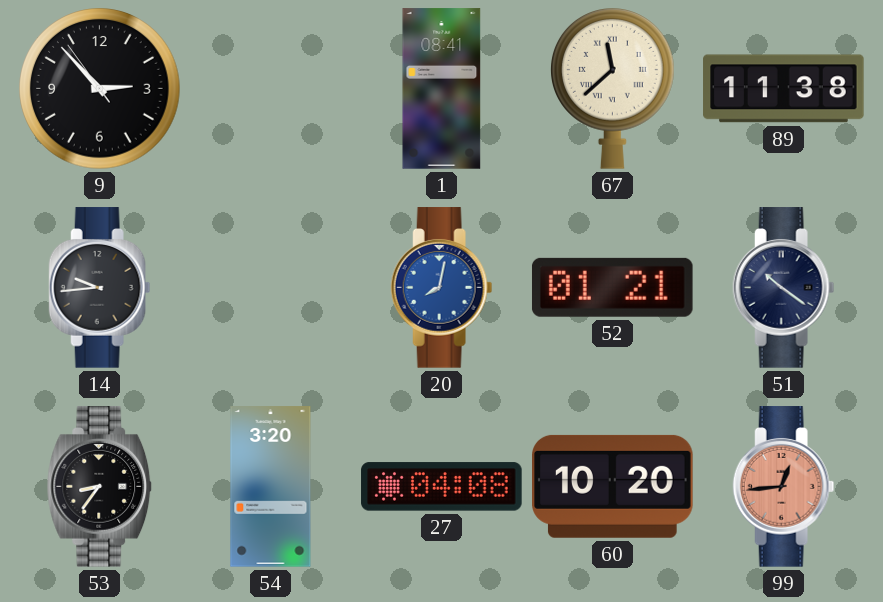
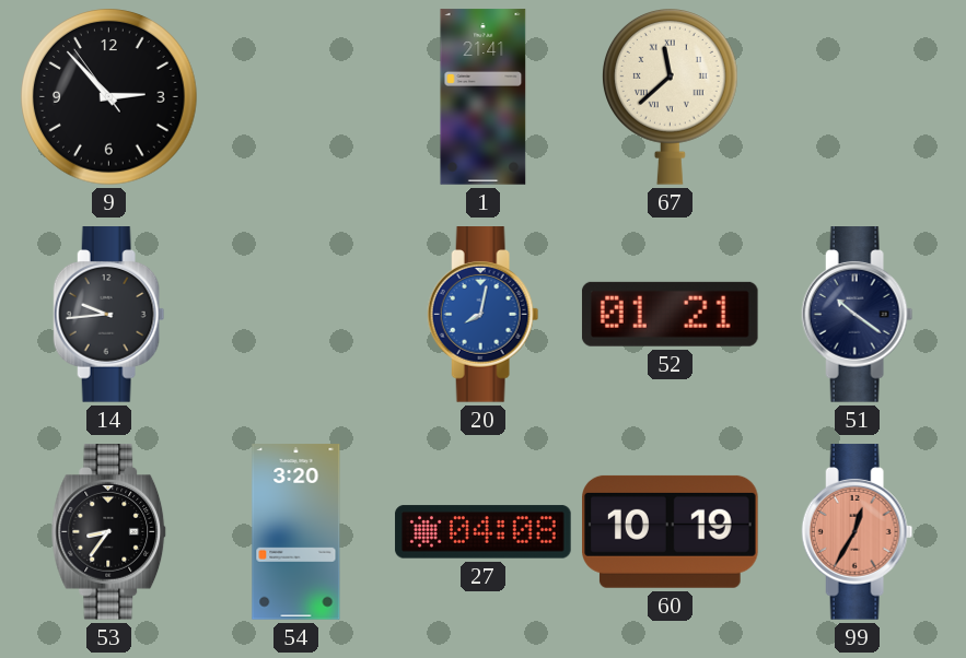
1: 08:41 -> 21:41 (484, 97)
89: 11:38 -> none (784, 89)
60: 10:20 -> 10:19 (671, 531)
99: 12:44 -> 12:35 (858, 532)
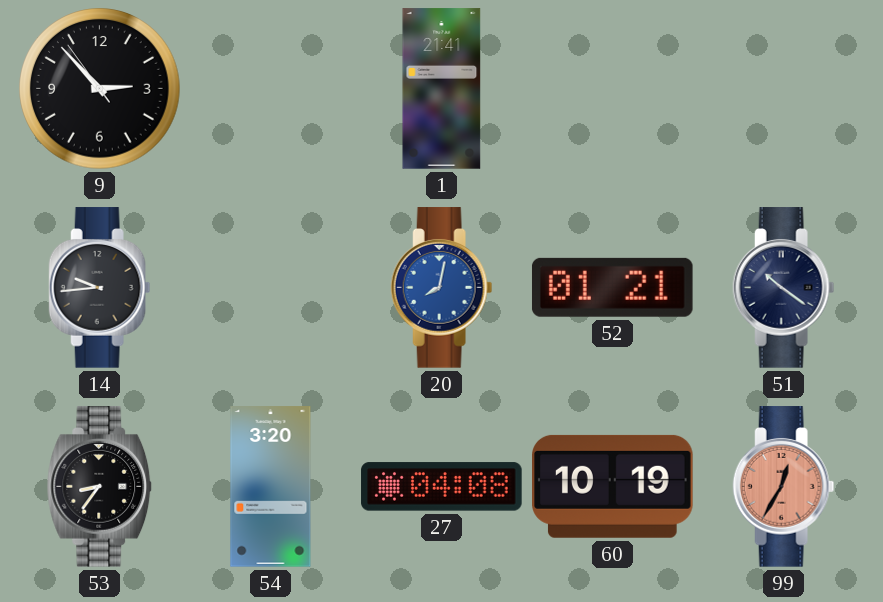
67: 11:38 -> none (670, 97)
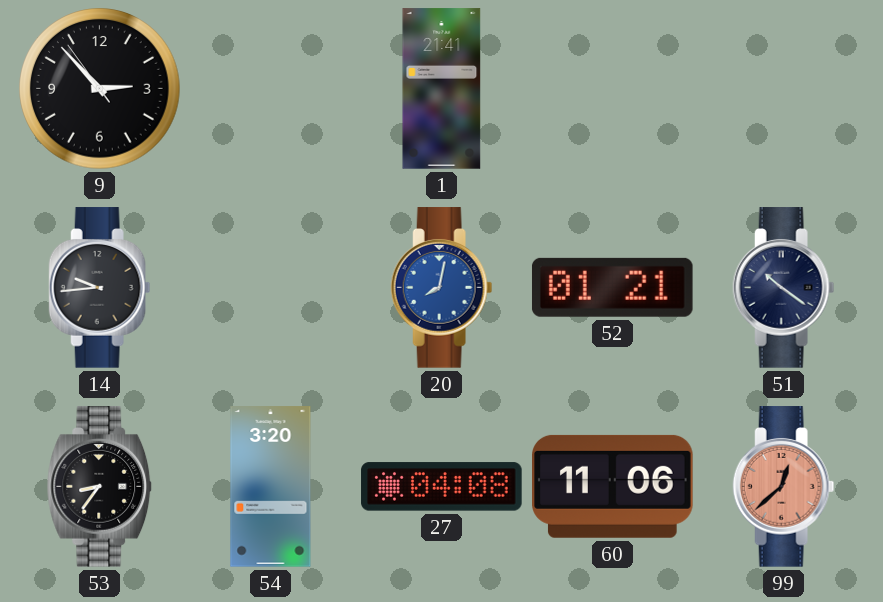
60: 10:19 -> 11:06 (613, 486)
99: 12:35 -> 12:38 (784, 487)
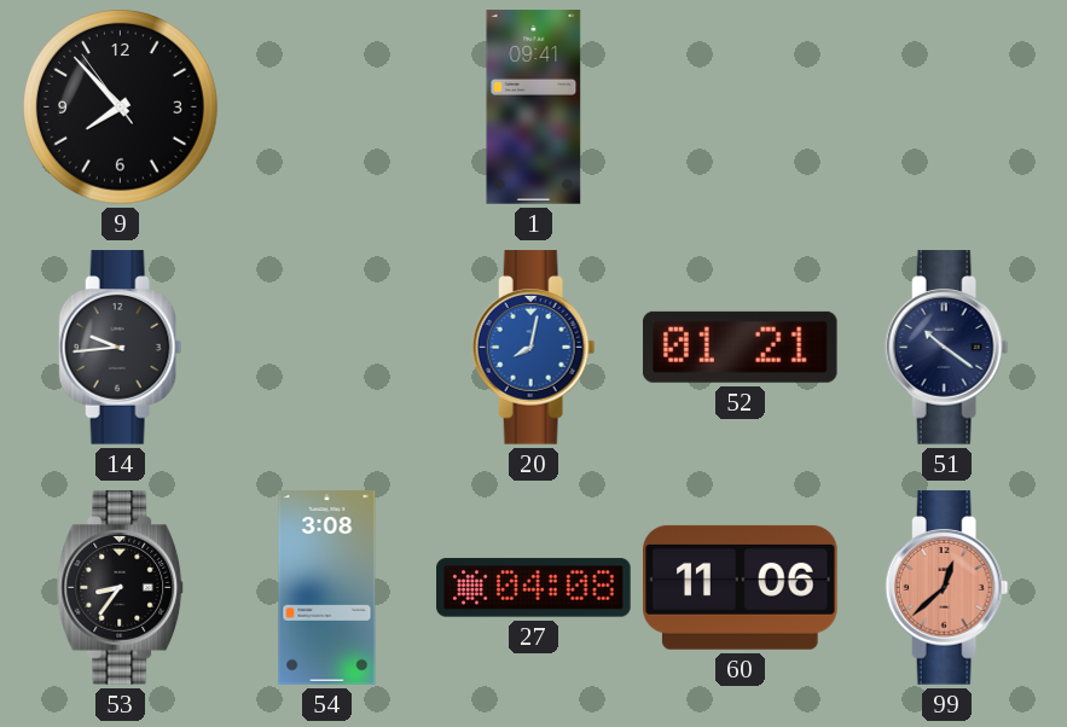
9: 2:52 -> 7:52 (121, 107)
1: 21:41 -> 09:41 (534, 107)
54: 3:20 -> 3:08 (327, 588)
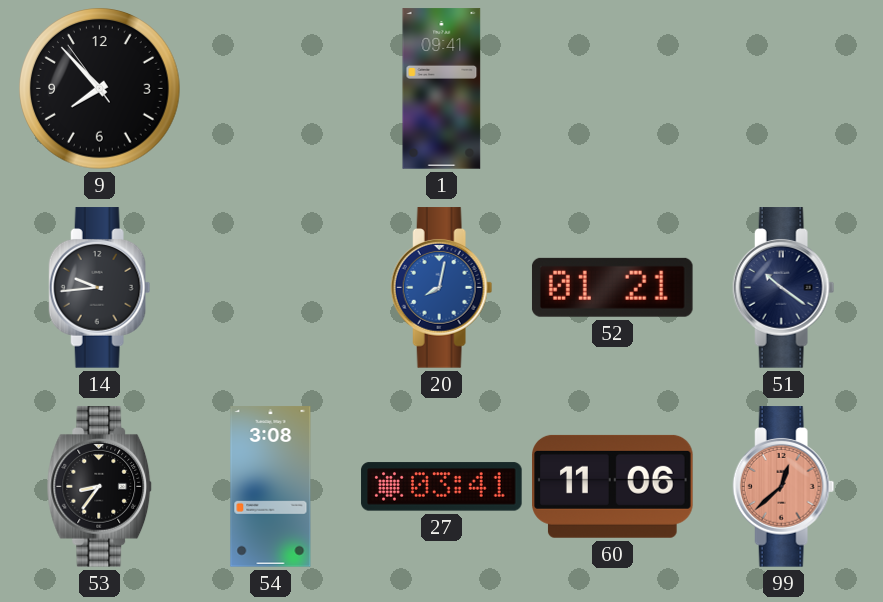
27: 04:08 -> 03:41 (442, 487)
